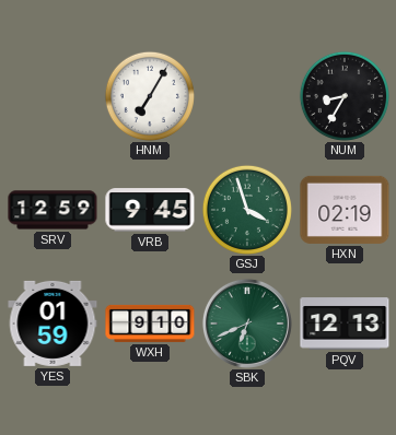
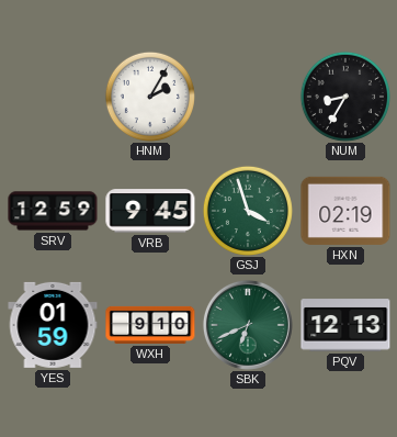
HNM: 7:05 -> 2:05 (150, 97)
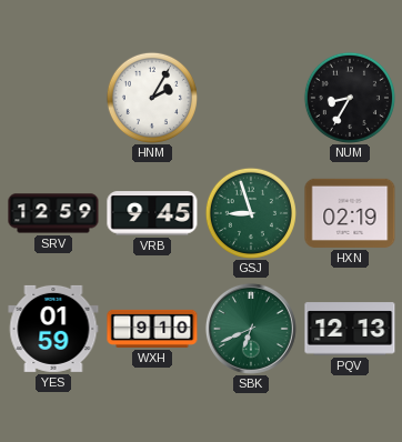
GSJ: 3:57 -> 8:57 (251, 213)
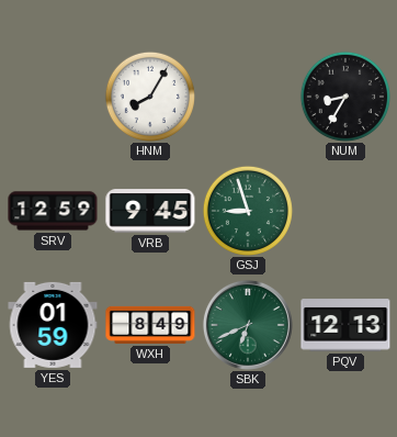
HNM: 2:05 -> 8:05 (150, 97)
HXN: 02:19 -> none (350, 213)
WXH: 9:10 -> 8:49 (150, 325)
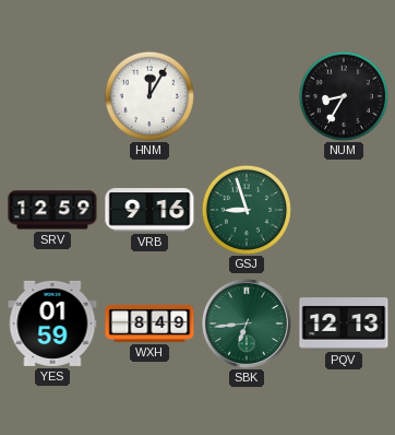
HNM: 8:05 -> 12:05 (149, 96)
VRB: 9:45 -> 9:16 (149, 210)
SBK: 6:41 -> 6:44 (247, 324)
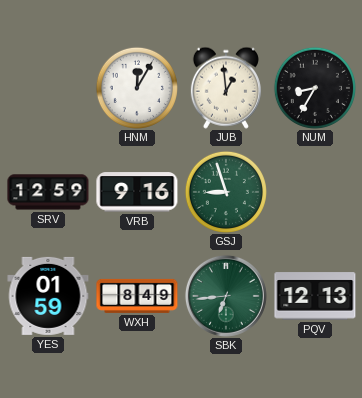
JUB: none -> 12:59 (226, 88)
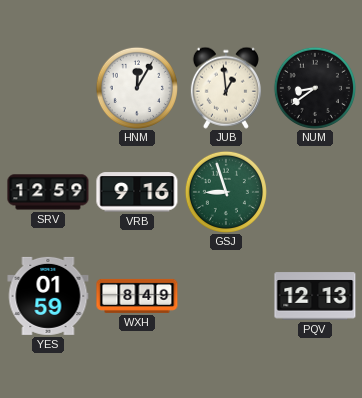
NUM: 8:35 -> 8:39 (315, 88)
SBK: 6:44 -> none (226, 296)
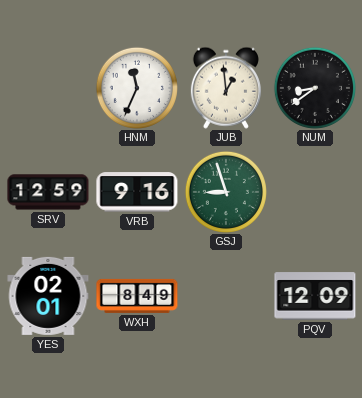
HNM: 12:05 -> 11:34 (137, 88)
YES: 01:59 -> 02:01 (48, 296)
PQV: 12:13 -> 12:09 (315, 296)
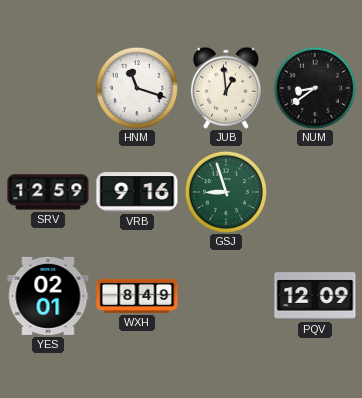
HNM: 11:34 -> 11:18 (137, 88)
